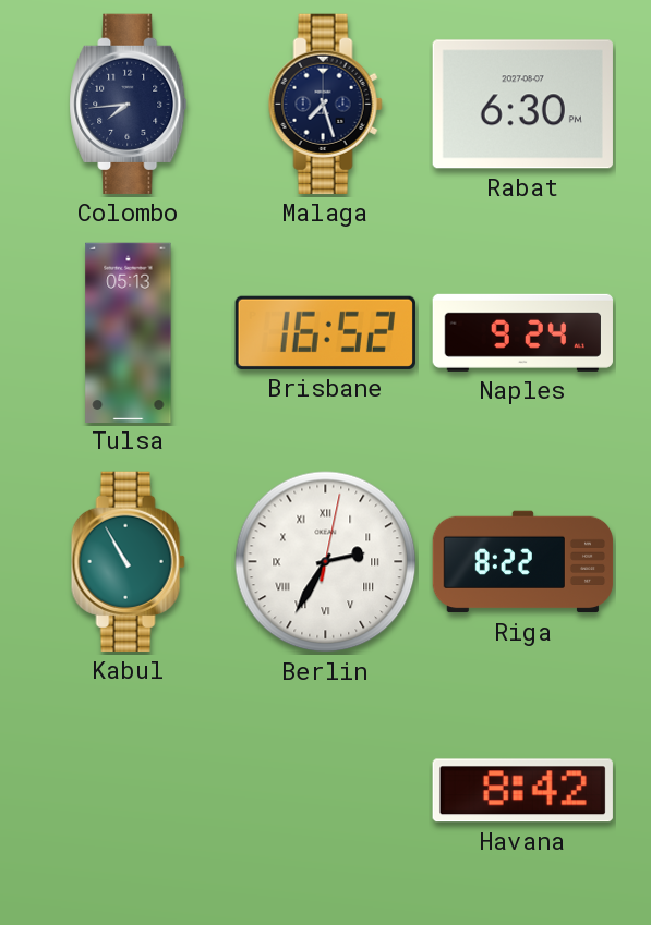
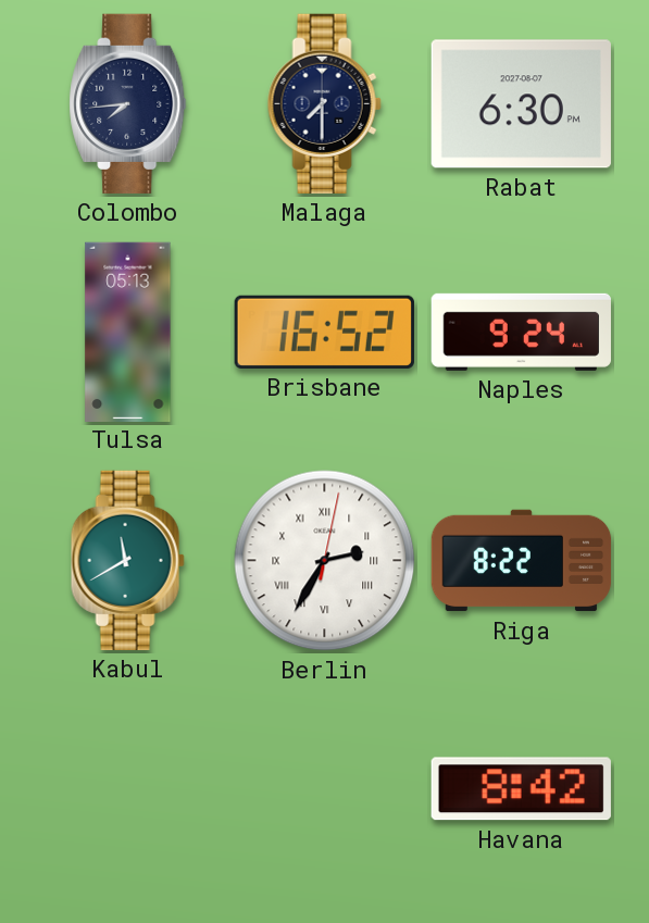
Malaga: 7:27 -> 7:30 (324, 103)
Kabul: 10:55 -> 11:40 (127, 560)
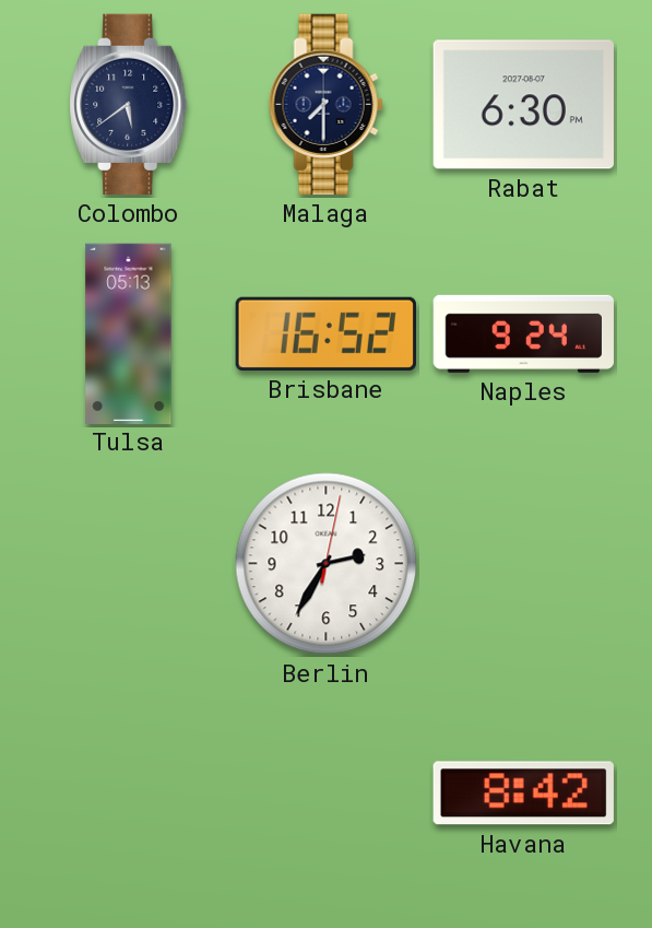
Colombo: 7:44 -> 5:39 (129, 104)
Kabul: 11:40 -> none (127, 560)
Berlin numerals: Roman -> Arabic (327, 564)
Riga: 8:22 -> none (522, 561)
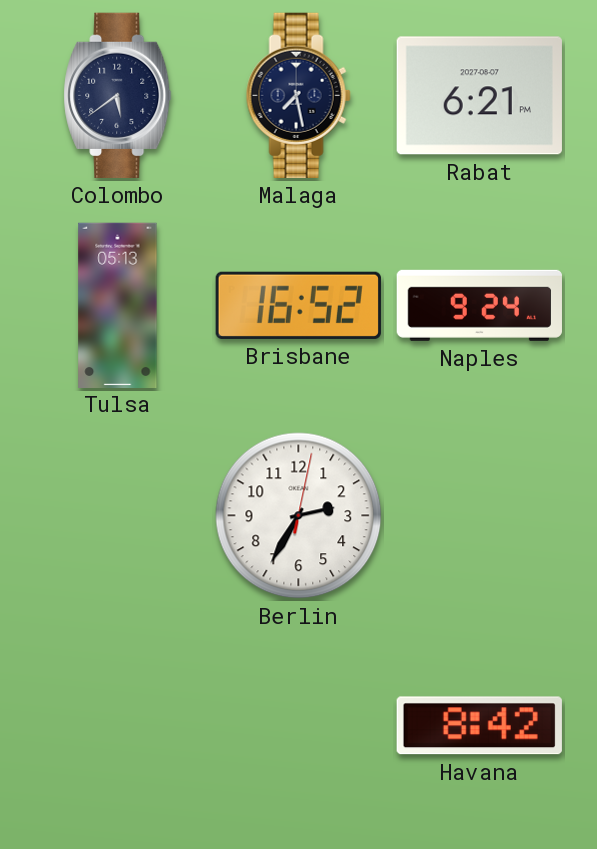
Malaga: 7:30 -> 7:28 (298, 95)
Rabat: 6:30 -> 6:21 (479, 96)
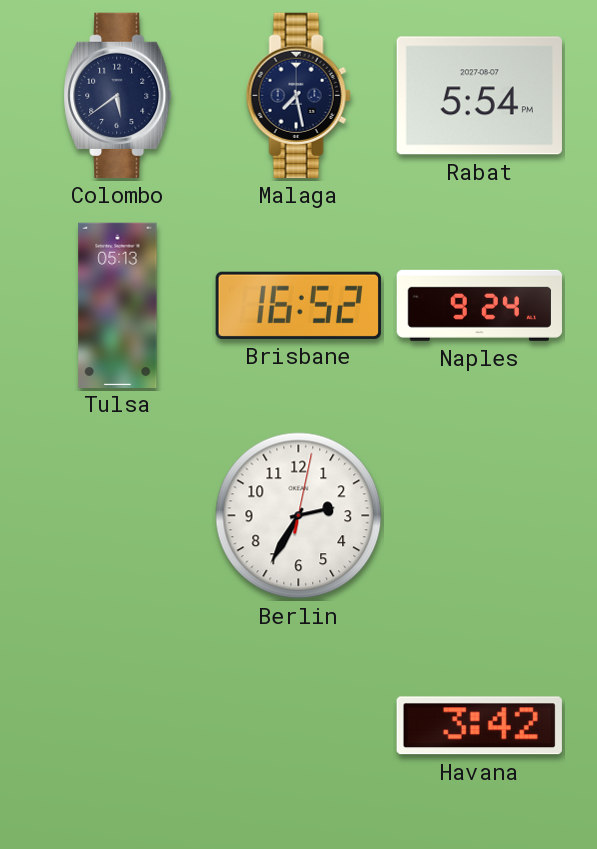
Rabat: 6:21 -> 5:54 (479, 96)
Havana: 8:42 -> 3:42 (479, 726)
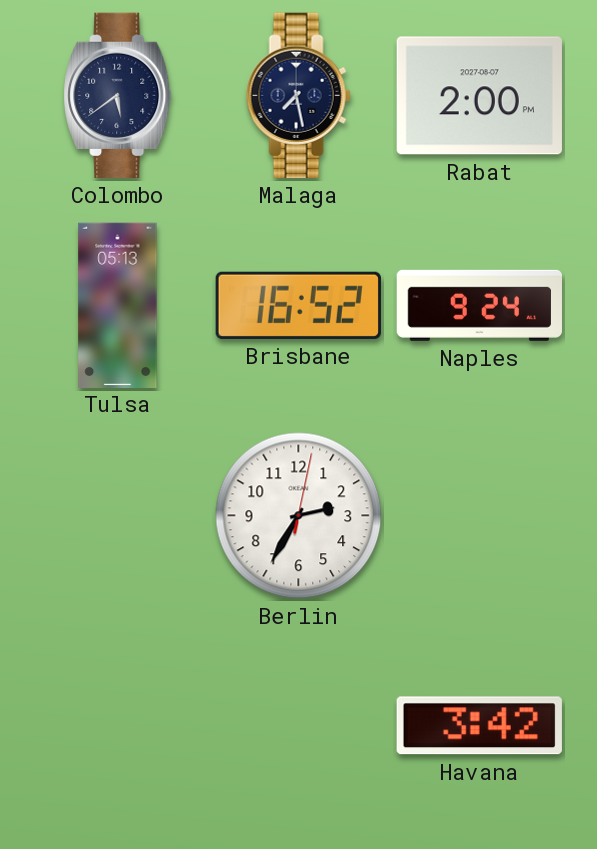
Rabat: 5:54 -> 2:00 (479, 96)
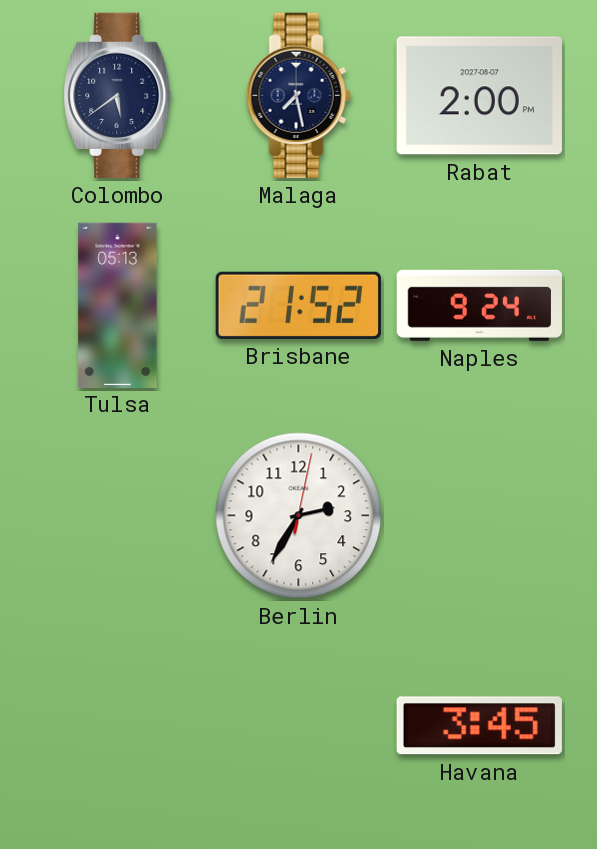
Brisbane: 16:52 -> 21:52 (298, 305)
Havana: 3:42 -> 3:45 (479, 726)
